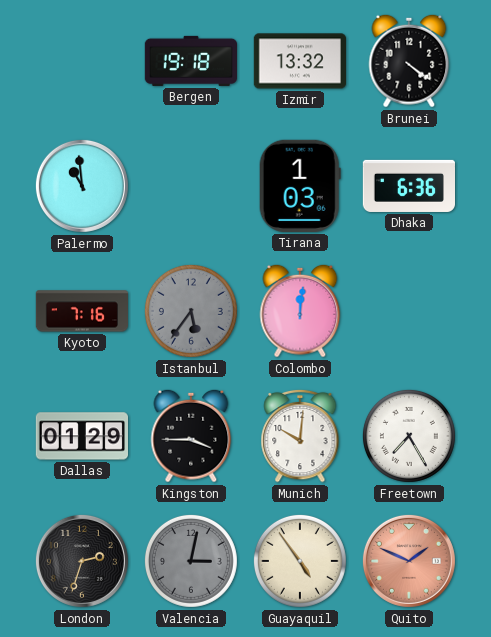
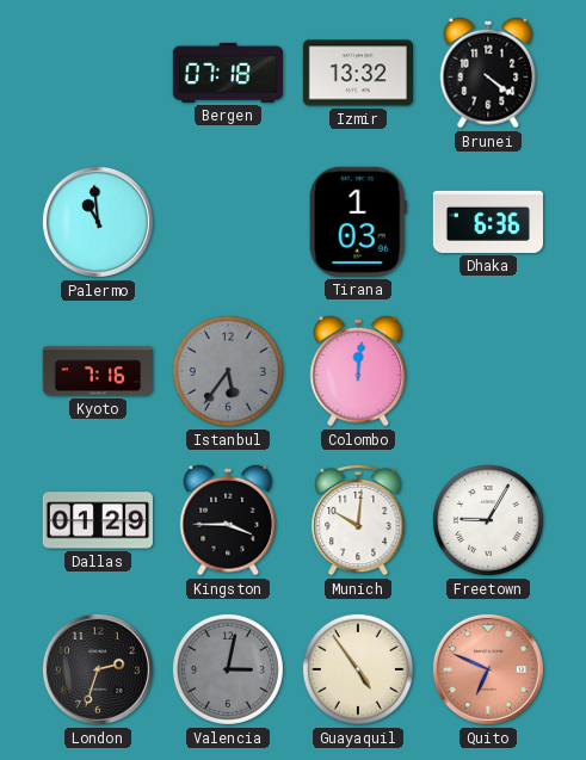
Bergen: 19:18 -> 07:18 (227, 73)
Freetown: 7:25 -> 9:05 (488, 520)
Quito: 1:49 -> 6:49 (488, 669)
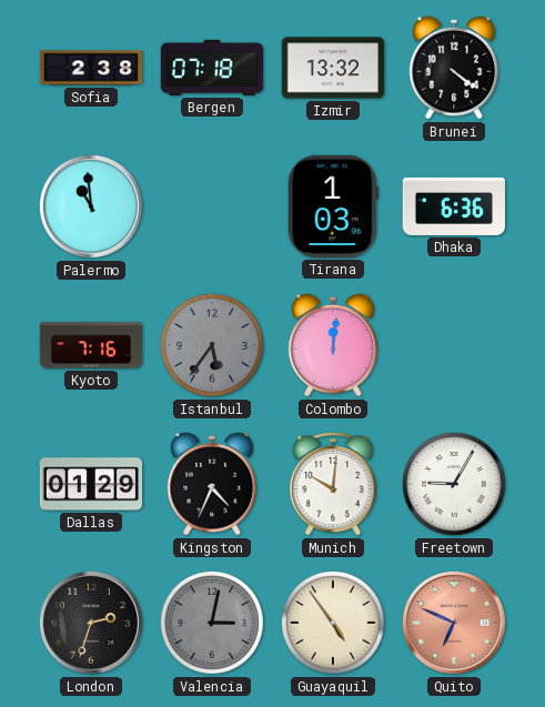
Sofia: none -> 2:38 (91, 68)
Kingston: 3:45 -> 4:34 (212, 484)
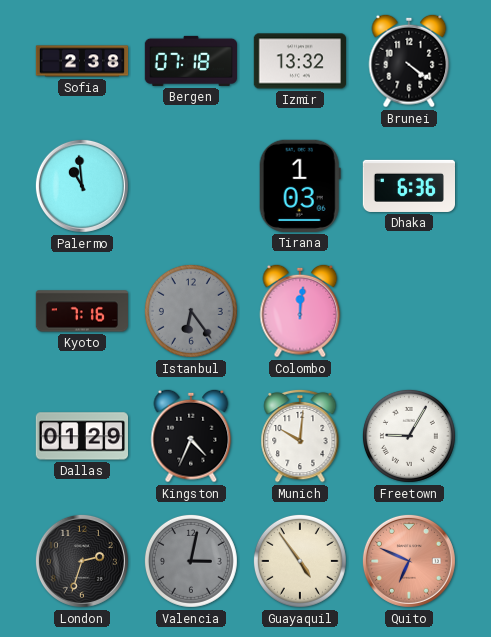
Istanbul: 5:36 -> 6:24 (191, 311)
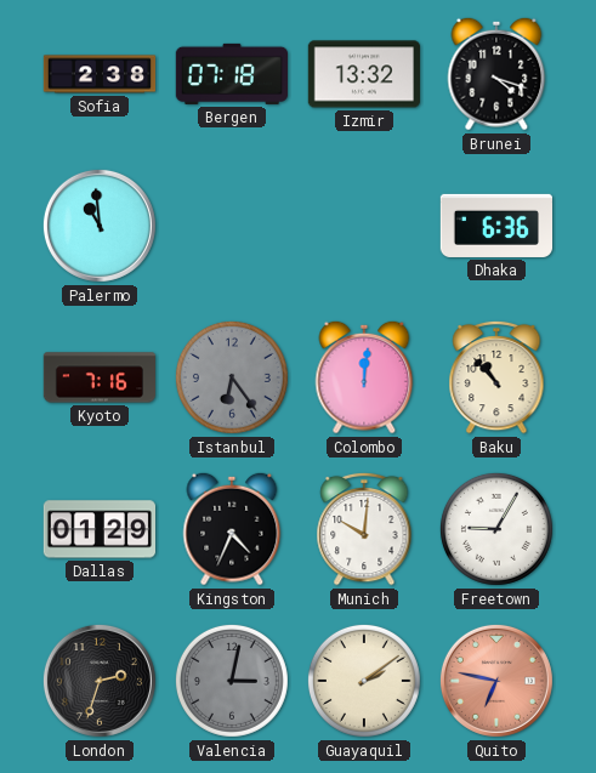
Brunei: 4:21 -> 4:18 (496, 74)
Tirana: 1:03 -> none (300, 186)
Baku: none -> 10:53 (496, 377)
Guayaquil: 4:54 -> 2:09 (364, 681)
Quito: 6:49 -> 6:47 (496, 681)
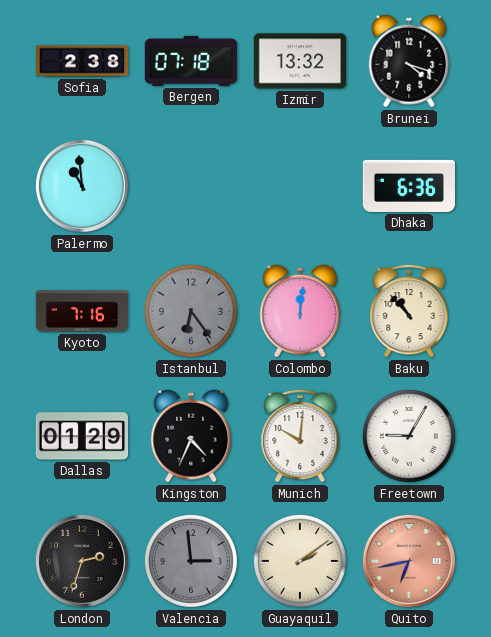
Valencia: 3:02 -> 2:59 (191, 561)
Quito: 6:47 -> 6:43 (409, 561)
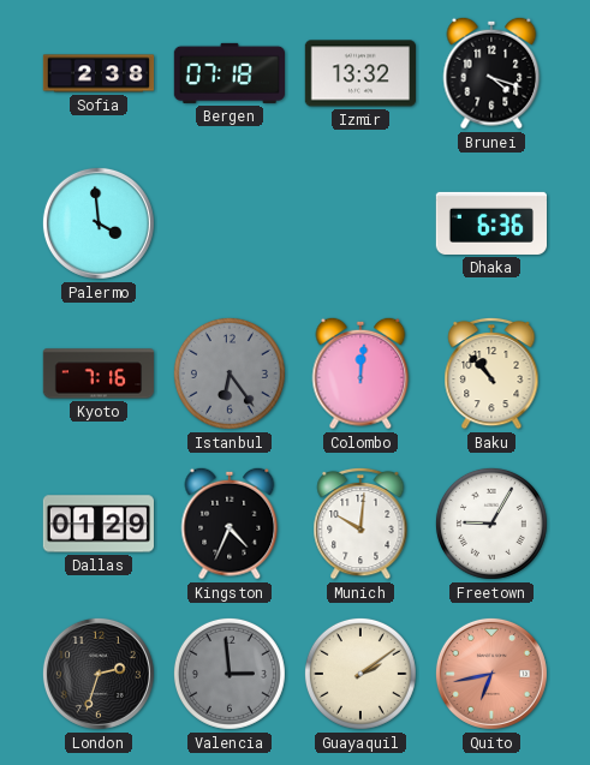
Palermo: 10:59 -> 3:59 (99, 223)
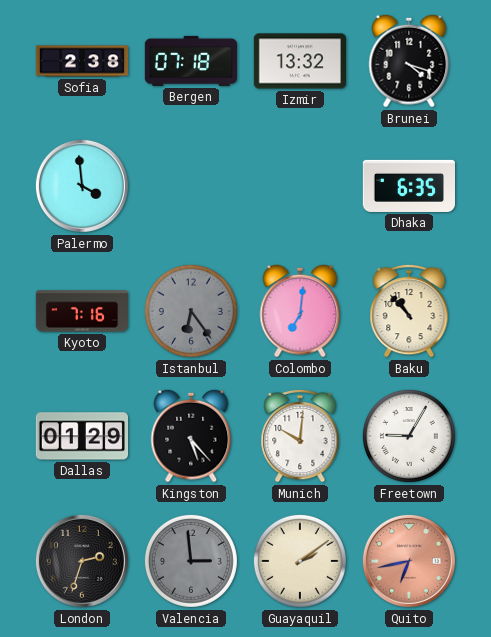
Dhaka: 6:36 -> 6:35 (408, 186)
Colombo: 12:01 -> 7:01 (300, 311)
Kingston: 4:34 -> 5:23 (191, 436)
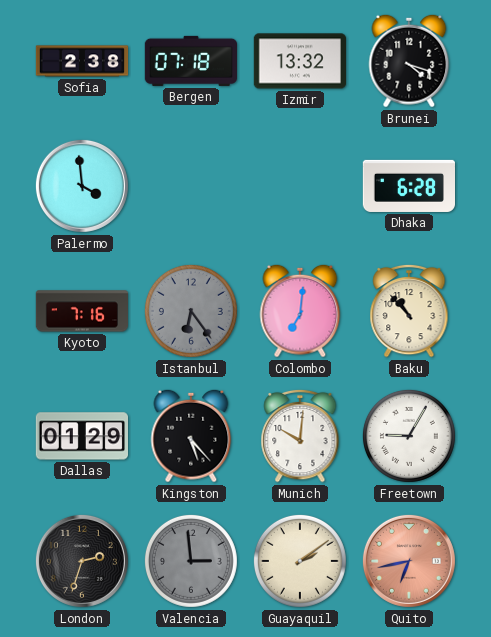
Dhaka: 6:35 -> 6:28 (408, 186)
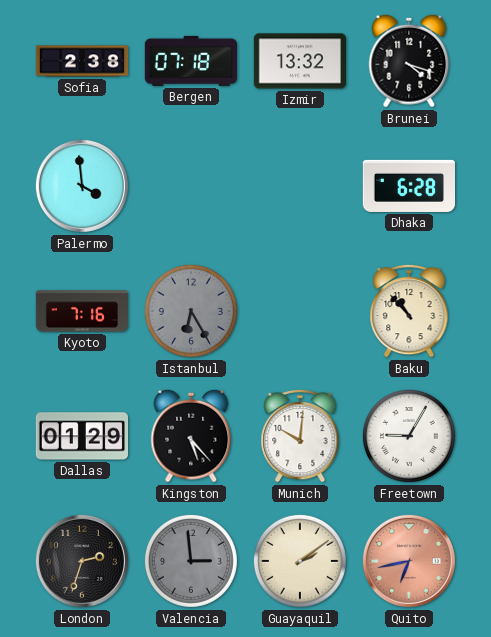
Istanbul: 6:24 -> 6:25 (191, 311)
Colombo: 7:01 -> none (300, 311)
